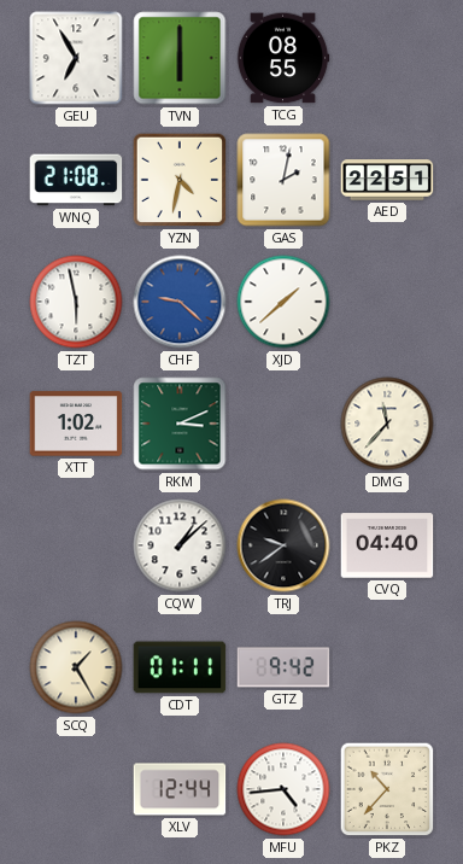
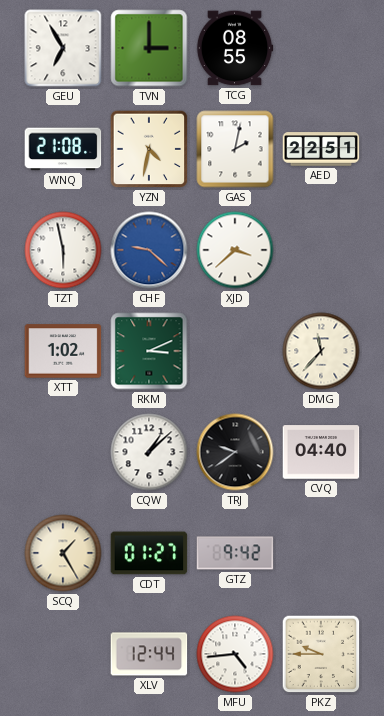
TVN: 6:00 -> 3:00 (149, 48)
XJD: 1:38 -> 3:38 (235, 250)
CDT: 01:11 -> 01:27 (149, 553)
PKZ: 10:37 -> 9:45 (321, 654)
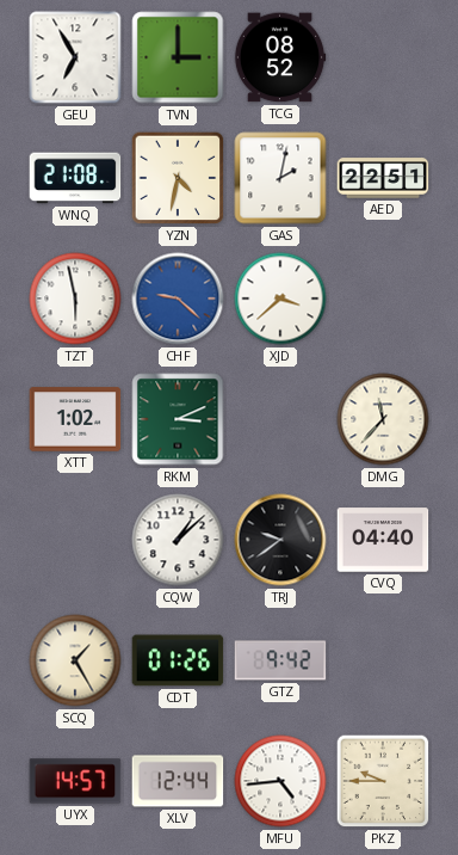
TCG: 08:55 -> 08:52 (280, 57)
CDT: 01:27 -> 01:26 (178, 660)
UYX: none -> 14:57 (75, 781)
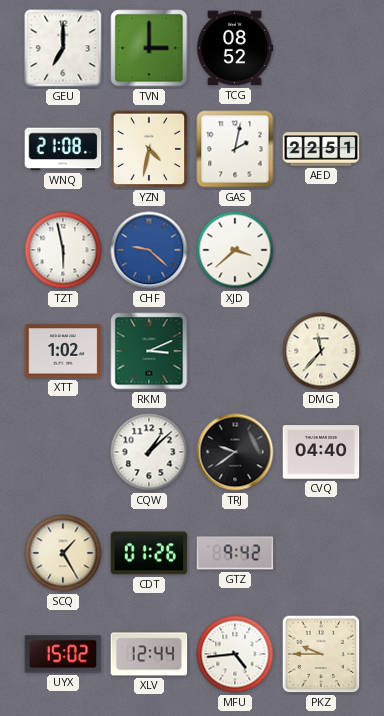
GEU: 6:55 -> 7:00 (63, 48)
UYX: 14:57 -> 15:02 (63, 654)
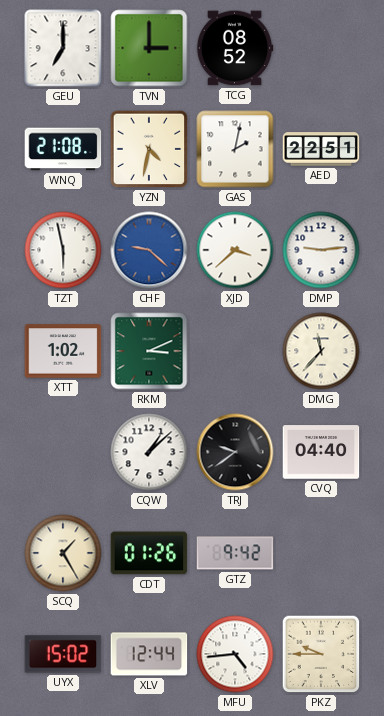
DMP: none -> 9:14 (321, 250)
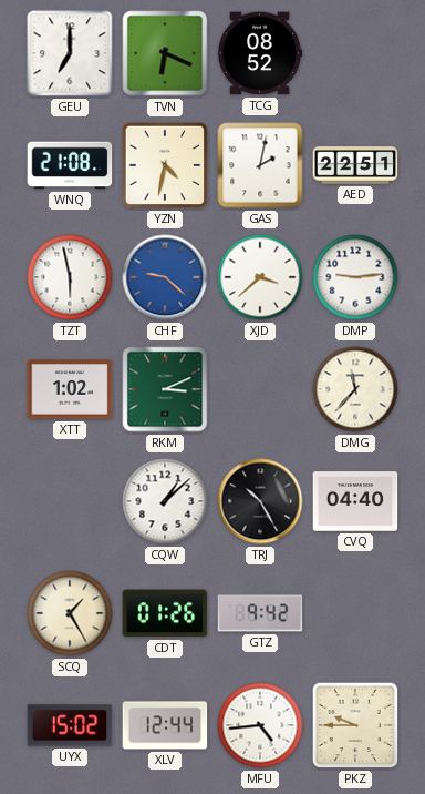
TVN: 3:00 -> 6:19 (165, 53)
TRJ: 9:39 -> 10:25 (260, 501)
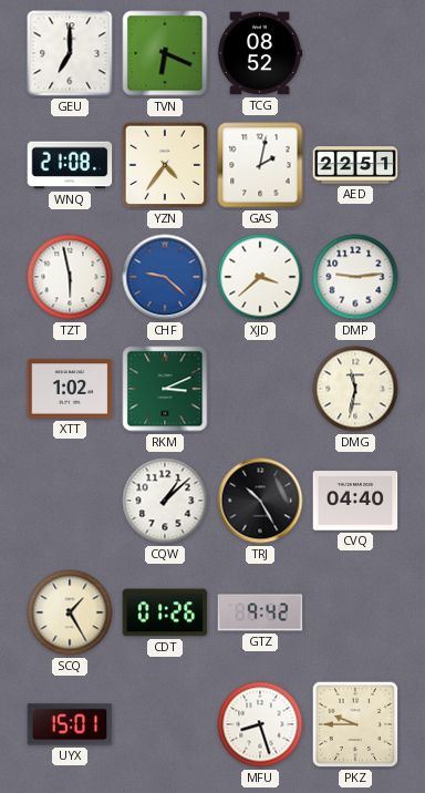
YZN: 4:32 -> 4:36 (165, 165)
DMG: 11:37 -> 11:32 (355, 389)
UYX: 15:02 -> 15:01 (70, 724)
XLV: 12:44 -> none (165, 725)
MFU: 4:44 -> 8:27 (260, 724)
